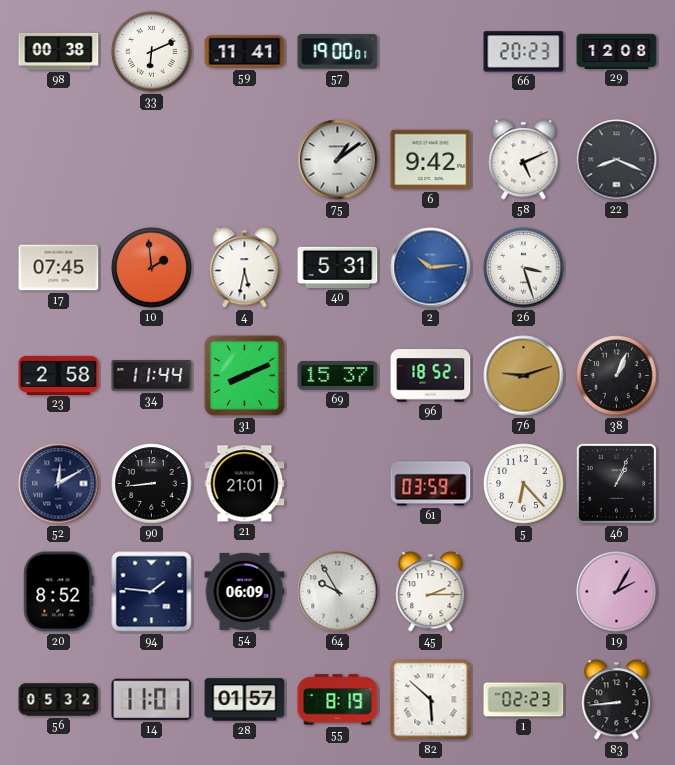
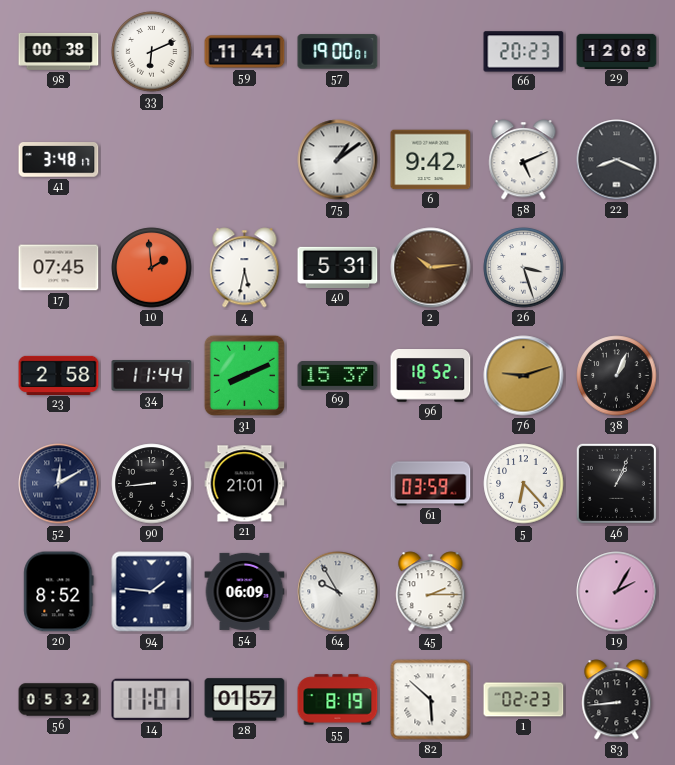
41: none -> 3:48 (59, 160)
2 dial: blue -> brown (431, 268)
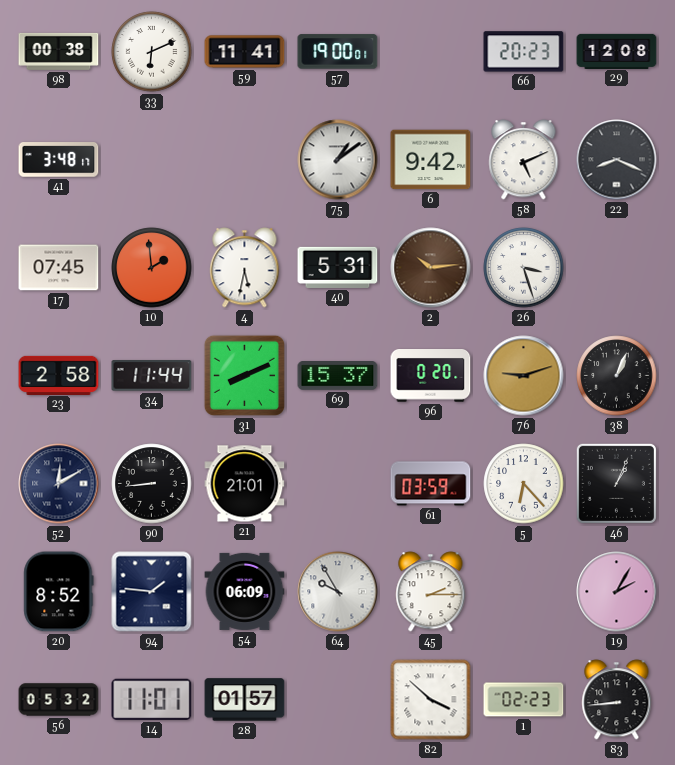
96: 18:52 -> 0:20 (431, 376)
55: 8:19 -> none (338, 700)
82: 5:52 -> 3:52 (431, 700)
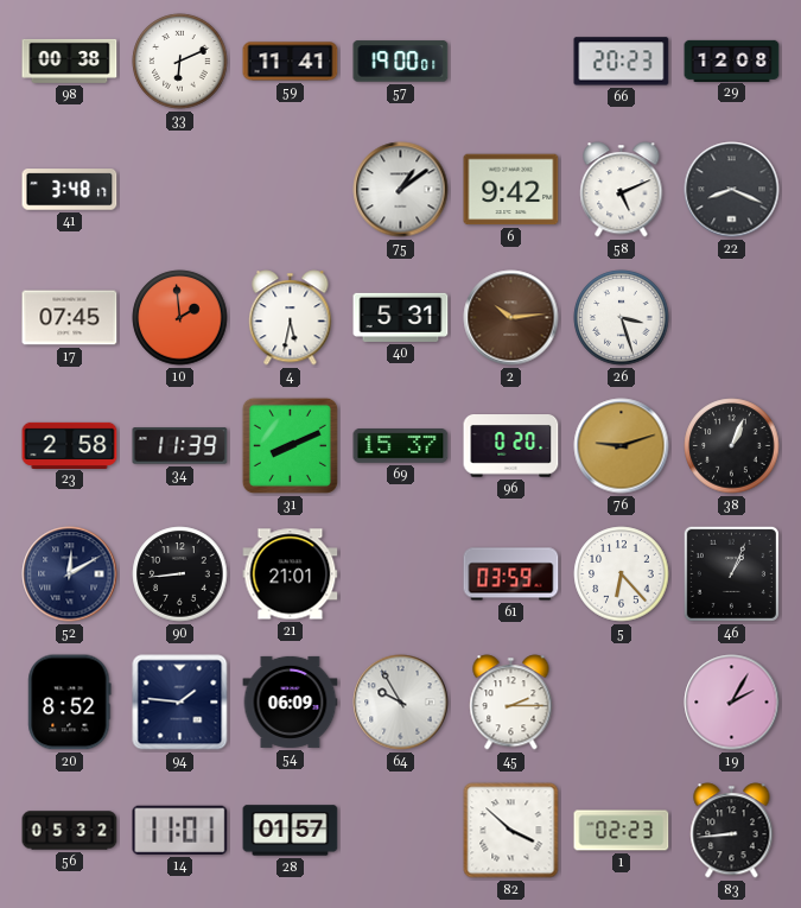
34: 11:44 -> 11:39 (180, 446)
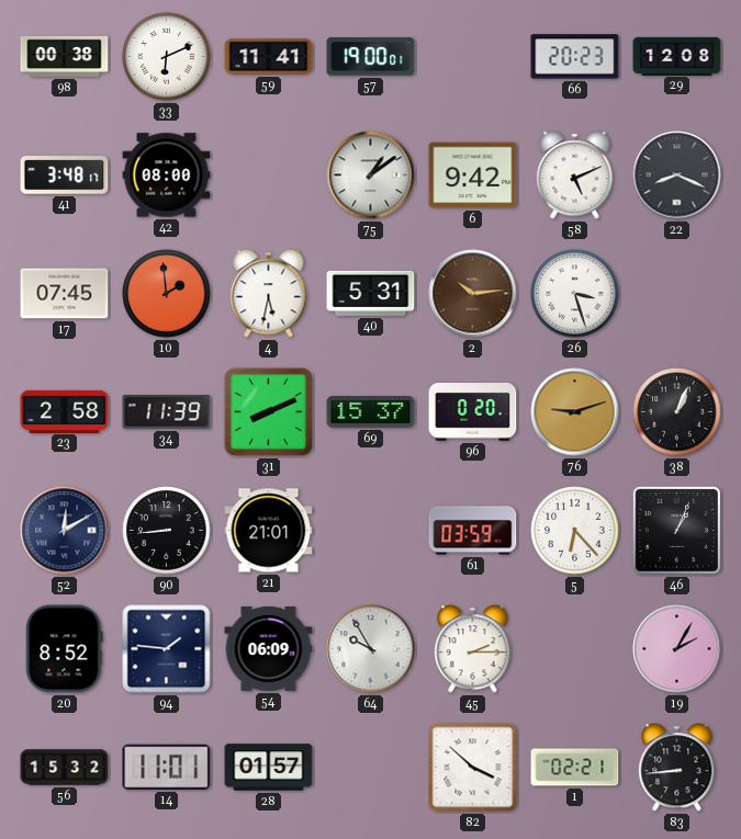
42: none -> 08:00 (167, 175)
56: 05:32 -> 15:32 (65, 768)
1: 02:23 -> 02:21 (575, 768)
